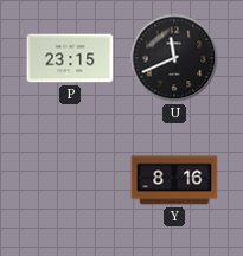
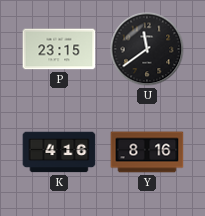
U: 11:41 -> 11:39 (147, 49)
K: none -> 4:16 (59, 152)
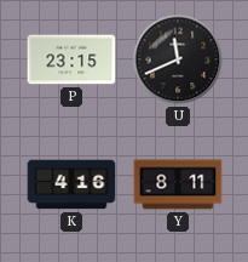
U: 11:39 -> 11:41 (178, 59)
Y: 8:16 -> 8:11 (178, 184)
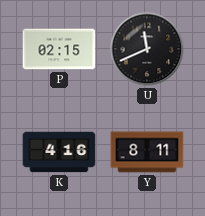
P: 23:15 -> 02:15 (59, 49)
